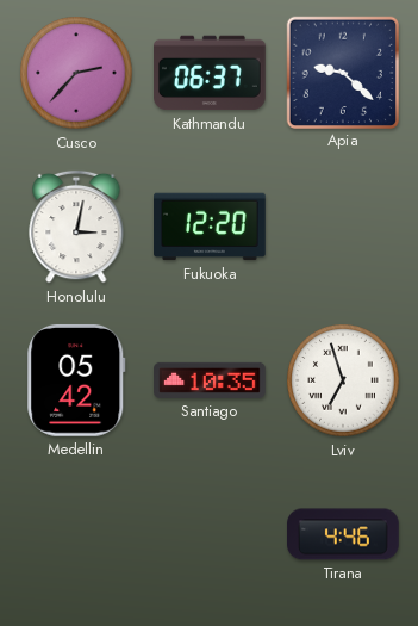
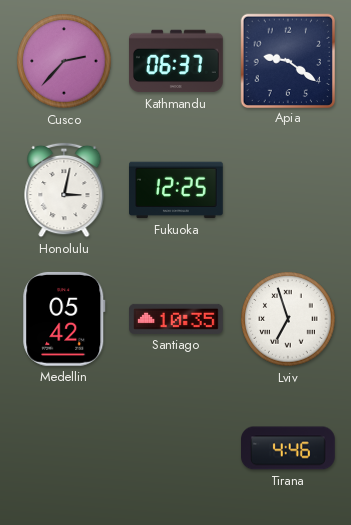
Apia: 9:22 -> 9:21 (288, 60)
Fukuoka: 12:20 -> 12:25 (177, 190)
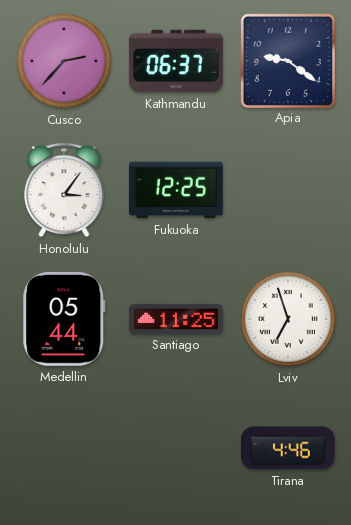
Honolulu: 3:02 -> 3:06 (64, 190)
Medellin: 05:42 -> 05:44 (64, 319)
Santiago: 10:35 -> 11:25 (177, 319)
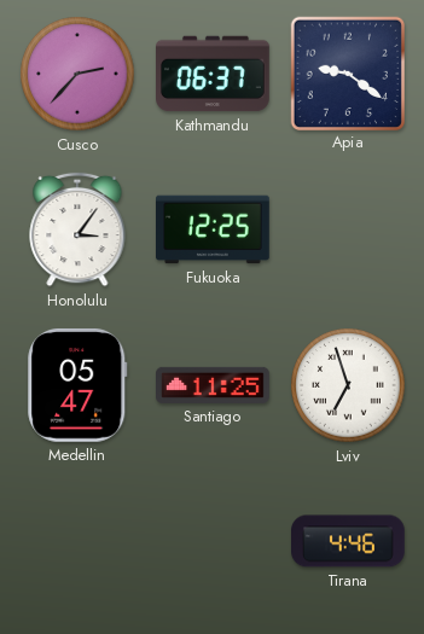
Medellin: 05:44 -> 05:47 (77, 385)
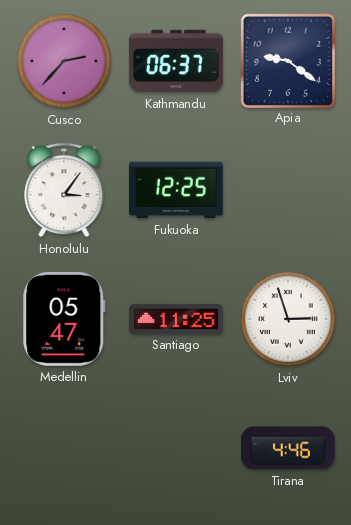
Lviv: 6:57 -> 2:57 (288, 319)
